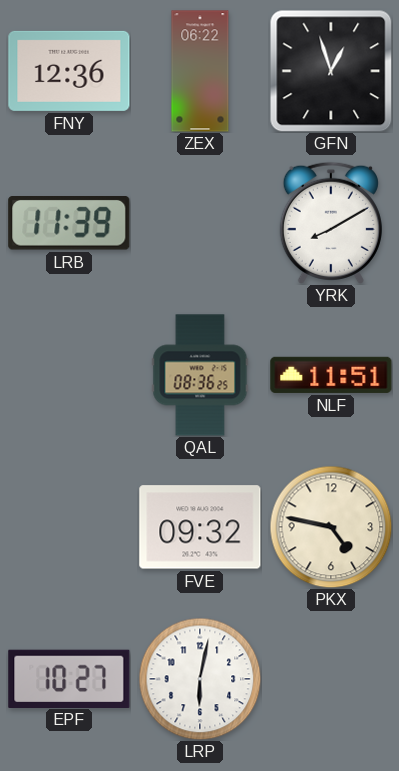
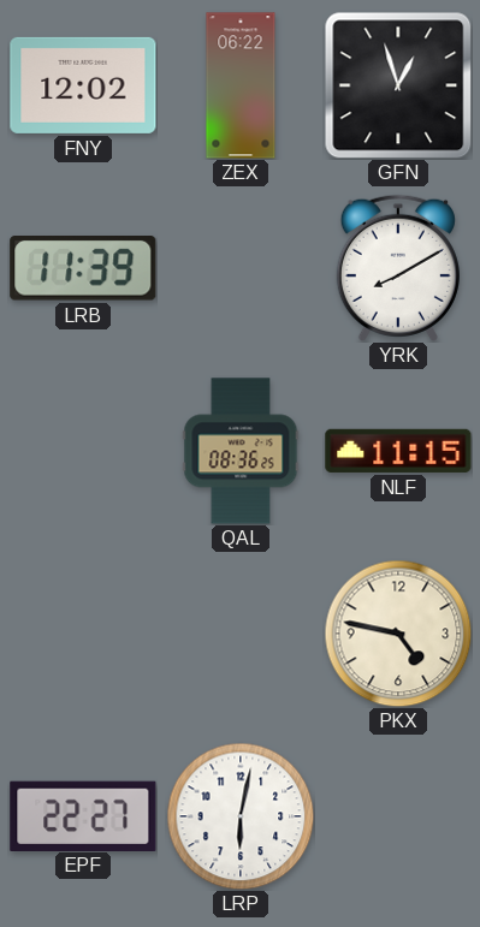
FNY: 12:36 -> 12:02 (83, 85)
NLF: 11:51 -> 11:15 (398, 451)
FVE: 09:32 -> none (200, 527)
EPF: 10:27 -> 22:27 (83, 815)
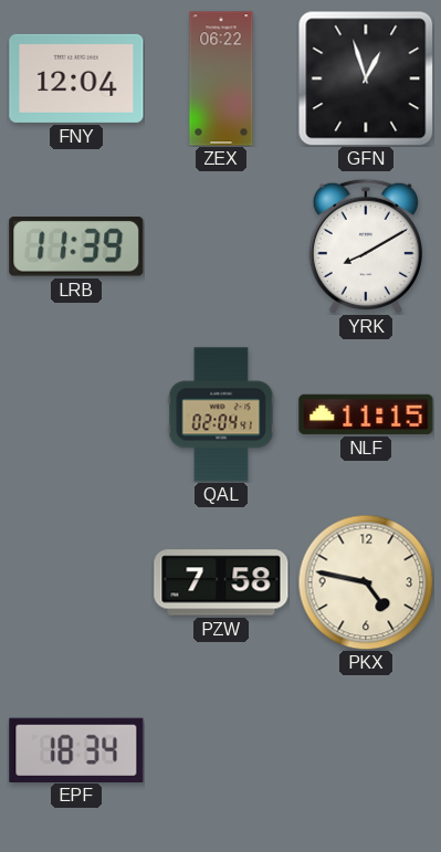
FNY: 12:02 -> 12:04 (76, 78)
QAL: 08:36 -> 02:04 (221, 414)
PZW: none -> 7:58 (221, 582)
EPF: 22:27 -> 18:34 (76, 749)
LRP: 6:02 -> none (241, 816)
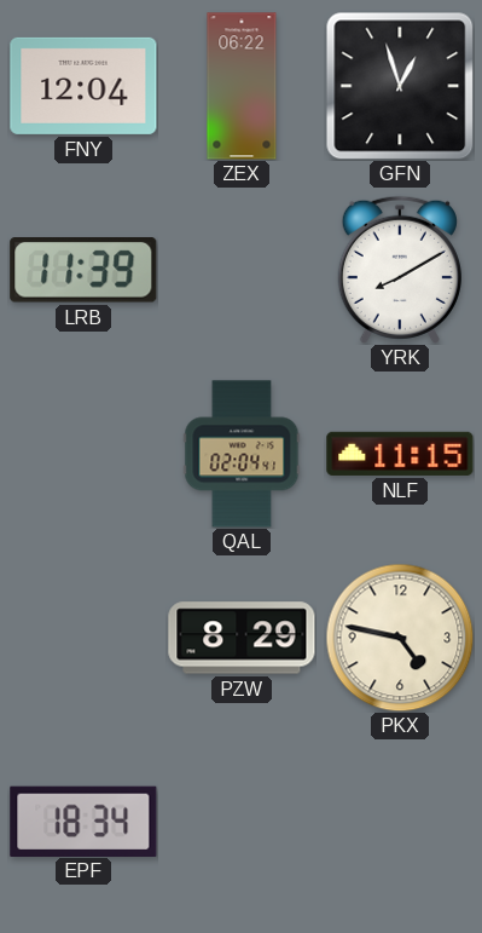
PZW: 7:58 -> 8:29 (242, 638)
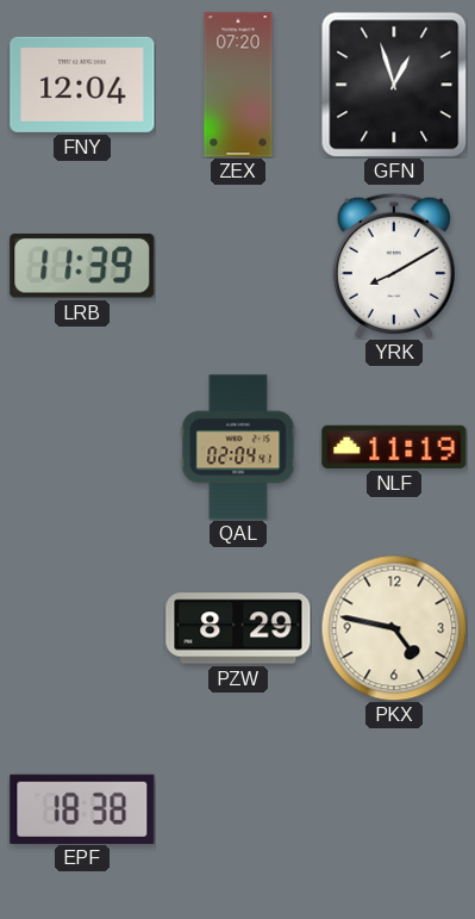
ZEX: 06:22 -> 07:20 (238, 85)
NLF: 11:15 -> 11:19 (394, 447)
EPF: 18:34 -> 18:38 (82, 808)
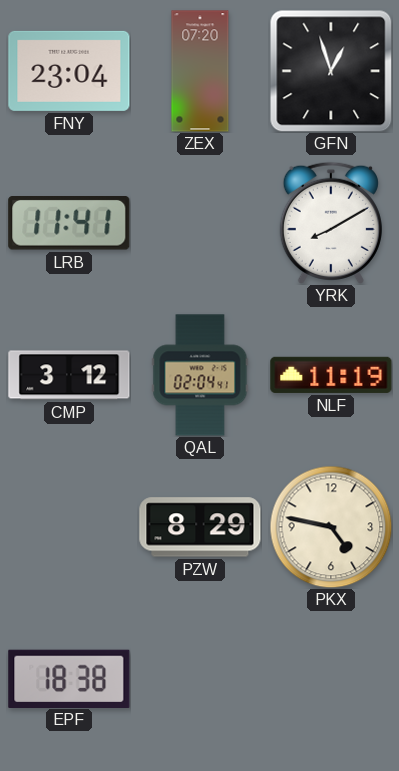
FNY: 12:04 -> 23:04 (69, 71)
LRB: 11:39 -> 11:41 (69, 224)
CMP: none -> 3:12 (69, 375)
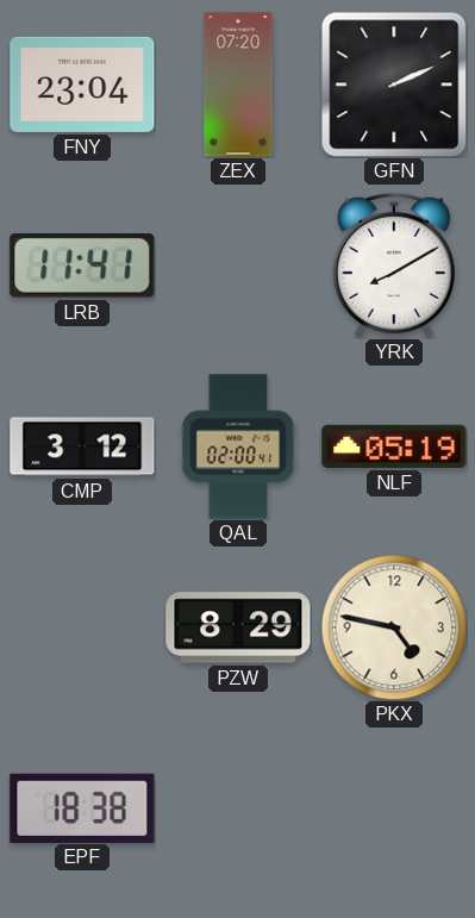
GFN: 12:57 -> 2:11 (394, 85)
QAL: 02:04 -> 02:00 (238, 446)
NLF: 11:19 -> 05:19 (394, 446)
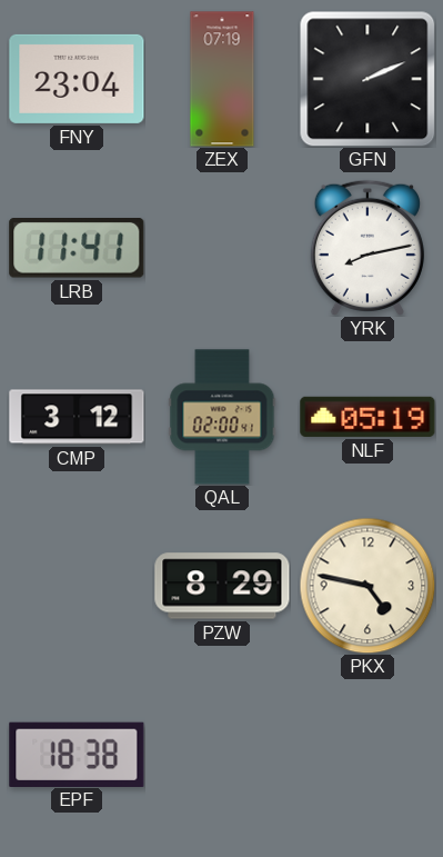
ZEX: 07:20 -> 07:19 (222, 79)
YRK: 8:10 -> 8:13 (368, 248)
